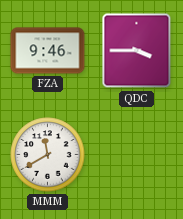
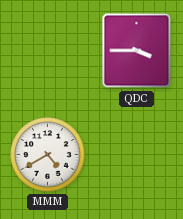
FZA: 9:46 -> none (48, 51)
MMM: 11:40 -> 4:40 (48, 155)
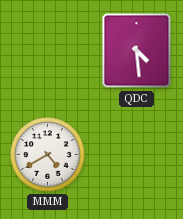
QDC: 3:45 -> 4:29 (137, 51)
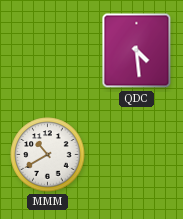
MMM: 4:40 -> 10:40 (48, 155)
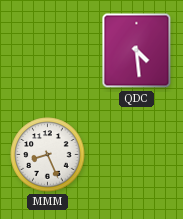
MMM: 10:40 -> 8:26 (48, 155)
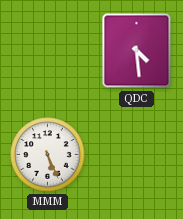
MMM: 8:26 -> 5:26 (48, 155)
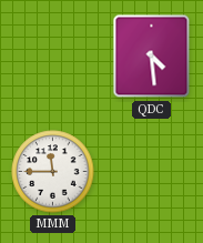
MMM: 5:26 -> 11:45 (53, 172)
